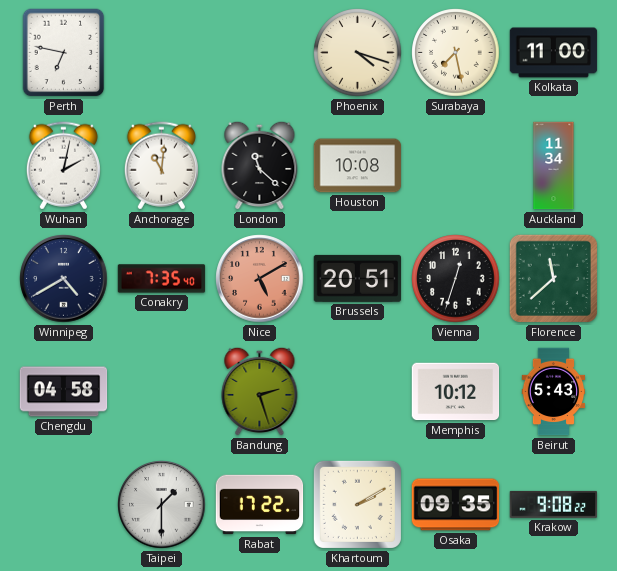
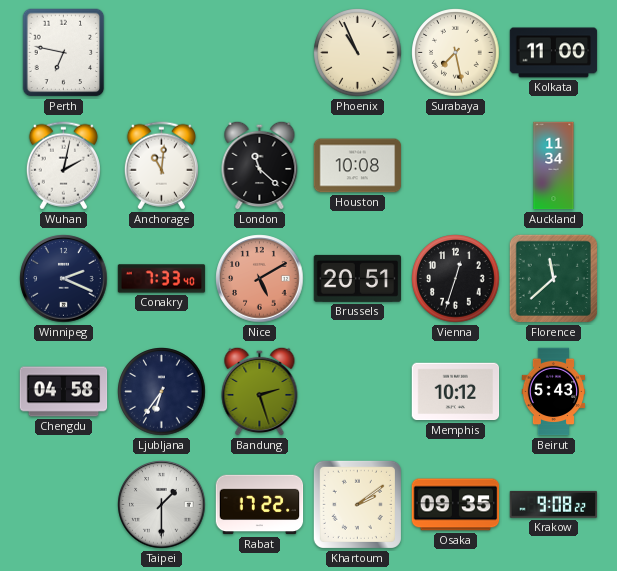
Phoenix: 4:18 -> 10:56 (358, 53)
Winnipeg: 4:40 -> 2:19 (64, 279)
Conakry: 7:35 -> 7:33 (162, 279)
Ljubljana: none -> 6:36 (162, 392)
Khartoum: 2:10 -> 2:09 (357, 504)
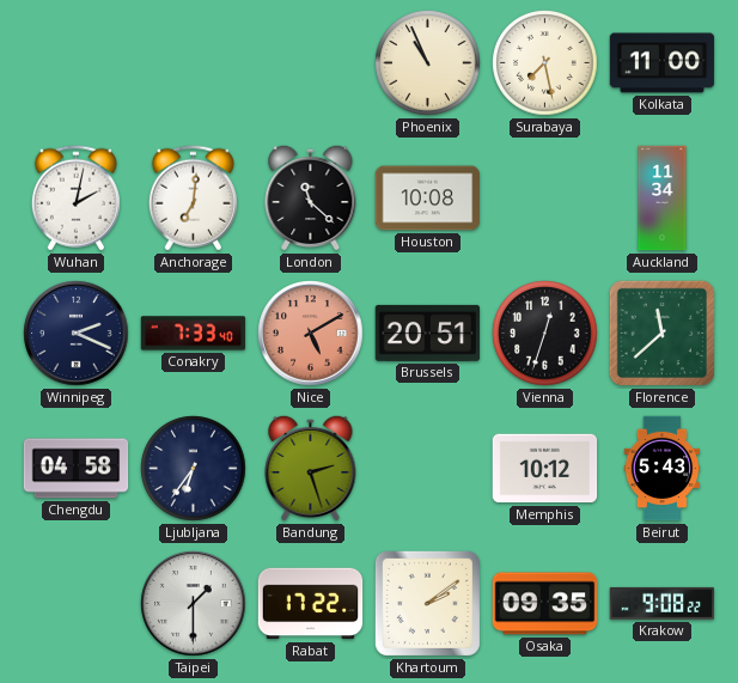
Perth: 6:47 -> none (64, 53)
Anchorage: 11:01 -> 7:01 (193, 199)
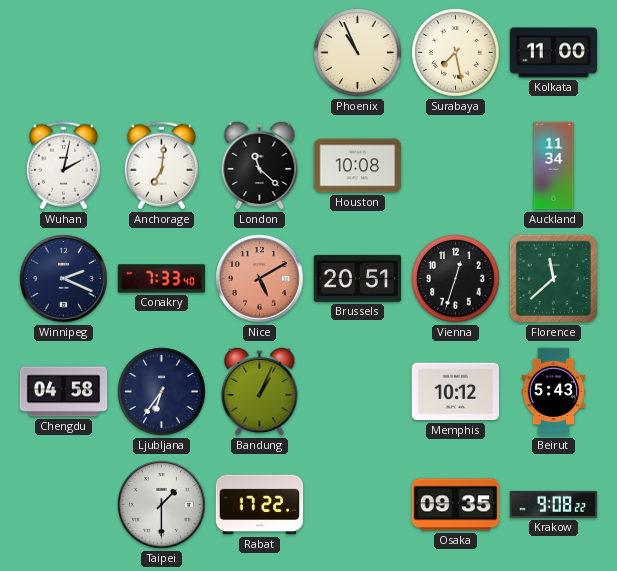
Bandung: 2:27 -> 1:04 (260, 391)
Khartoum: 2:09 -> none (427, 603)
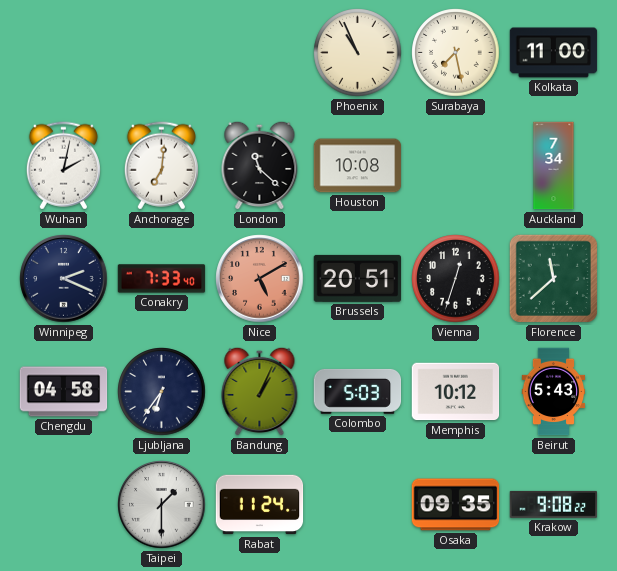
Auckland: 11:34 -> 7:34 (554, 166)
Colombo: none -> 5:03 (358, 391)
Rabat: 17:22 -> 11:24 (260, 505)
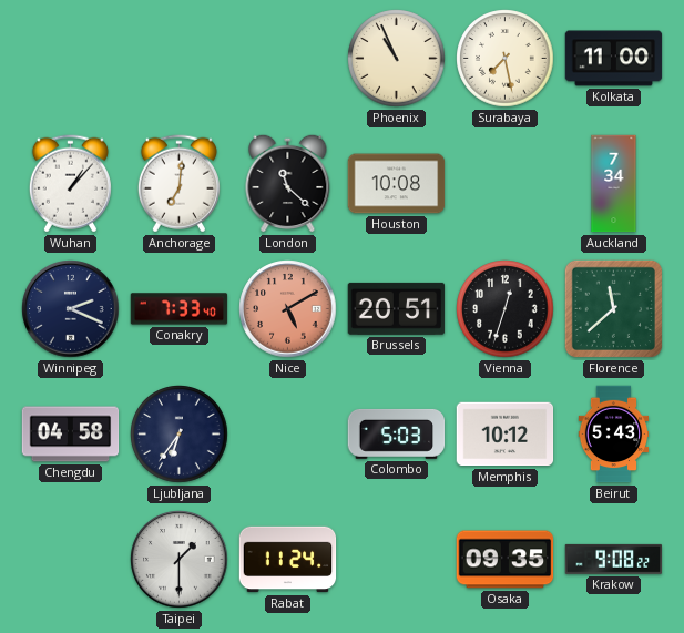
Wuhan: 2:02 -> 1:07 (70, 184)
Bandung: 1:04 -> none (260, 391)
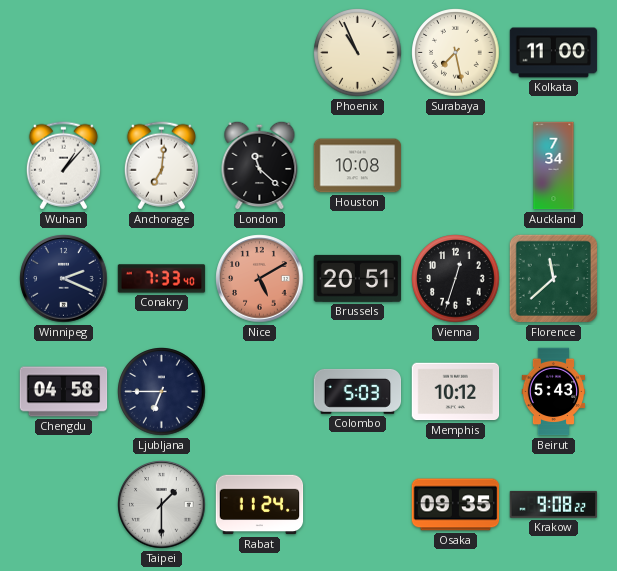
Ljubljana: 6:36 -> 6:45 (162, 392)
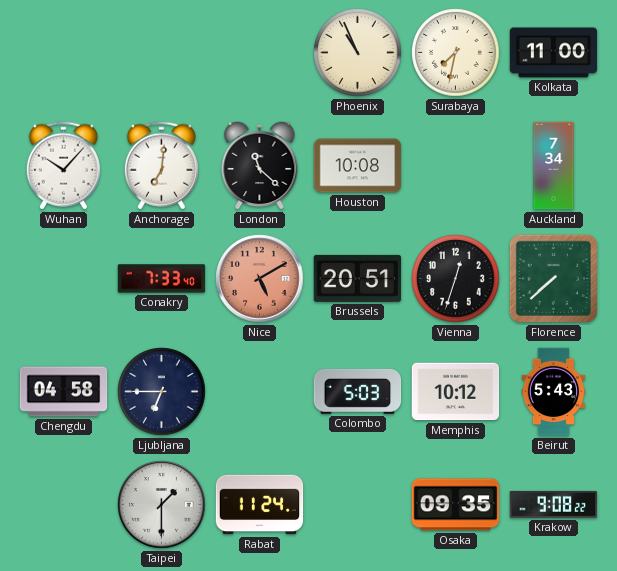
Surabaya: 7:28 -> 7:32 (456, 53)
Wuhan: 1:07 -> 10:07 (63, 166)
Winnipeg: 2:19 -> none (64, 279)
Florence: 11:38 -> 7:38 (553, 278)
